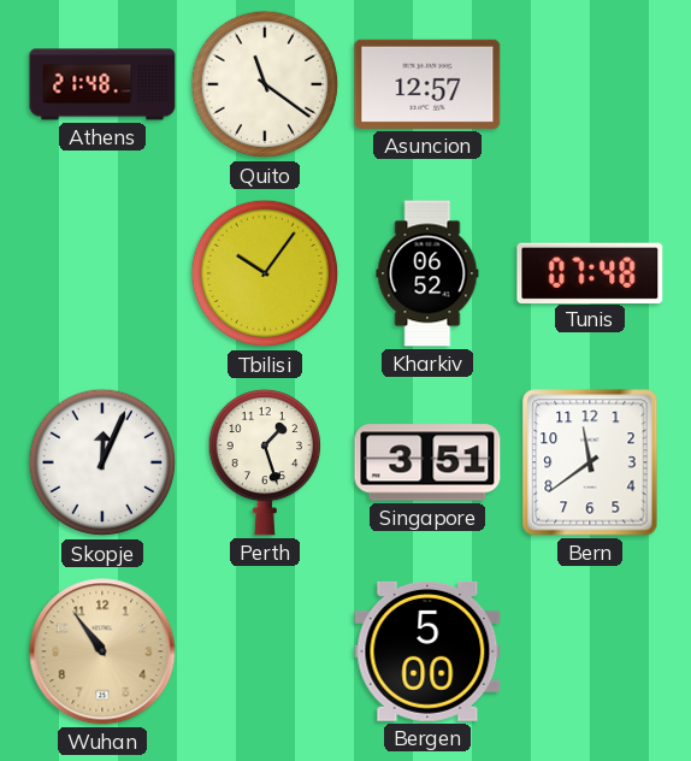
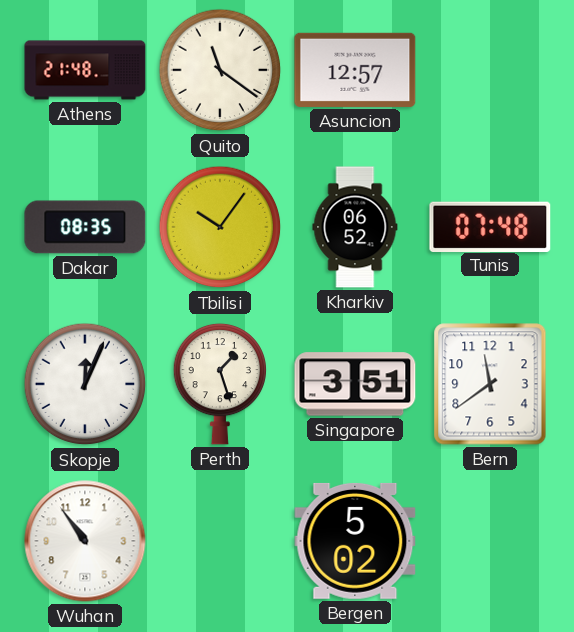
Dakar: none -> 08:35 (85, 227)
Wuhan dial: champagne -> white (85, 541)
Bergen: 5:00 -> 5:02 (355, 541)
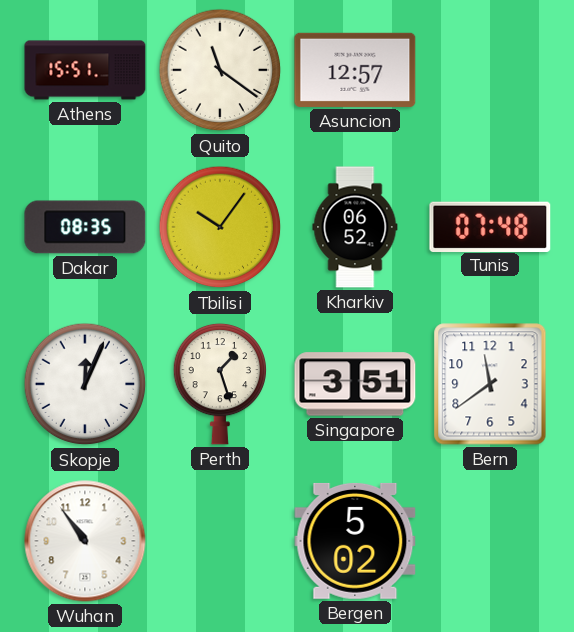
Athens: 21:48 -> 15:51 (85, 70)
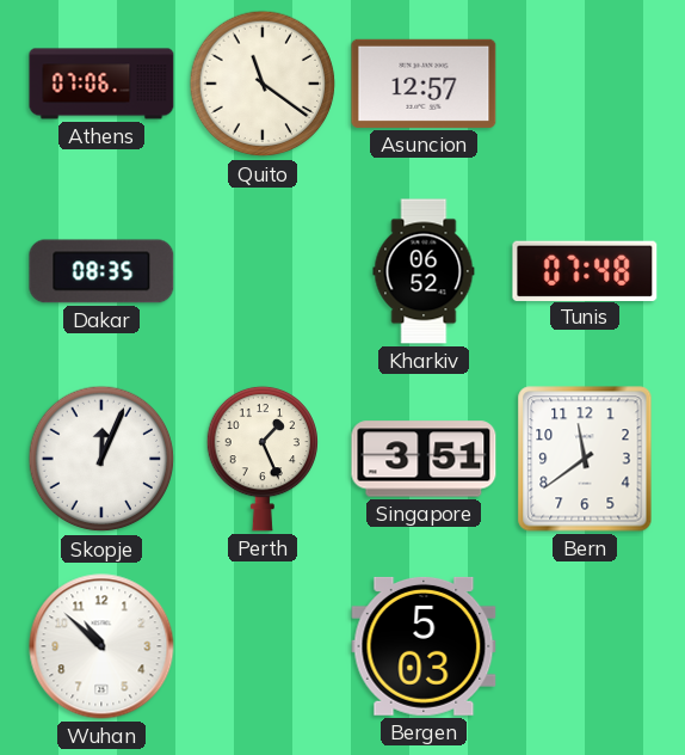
Athens: 15:51 -> 07:06 (101, 84)
Tbilisi: 10:06 -> none (220, 227)
Perth: 1:27 -> 1:26 (263, 459)
Wuhan: 10:54 -> 10:52 (101, 646)
Bergen: 5:02 -> 5:03 (424, 646)
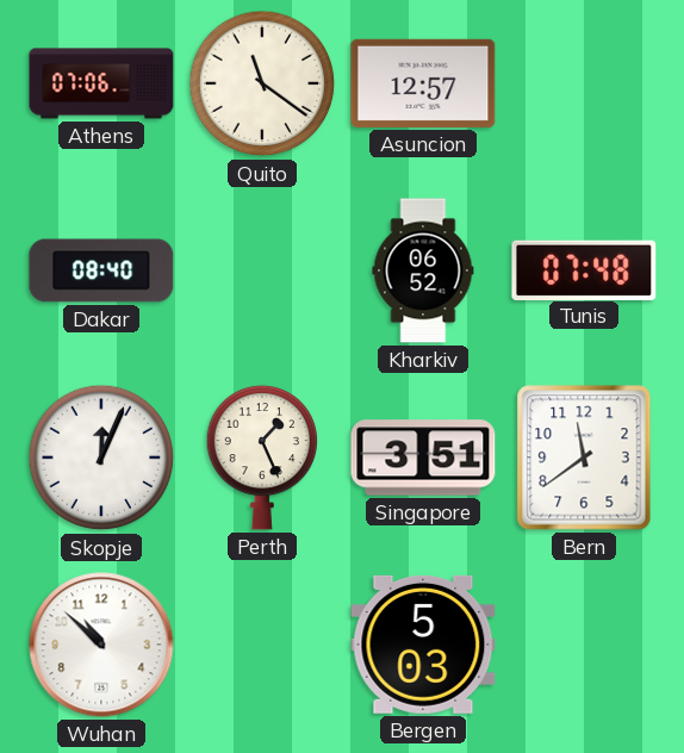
Dakar: 08:35 -> 08:40 (101, 270)
